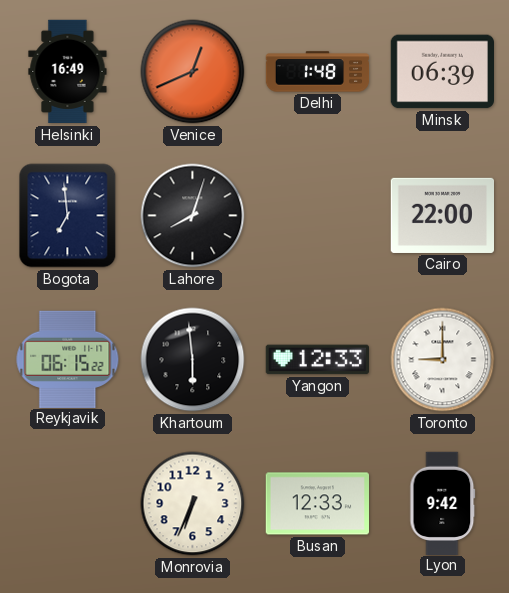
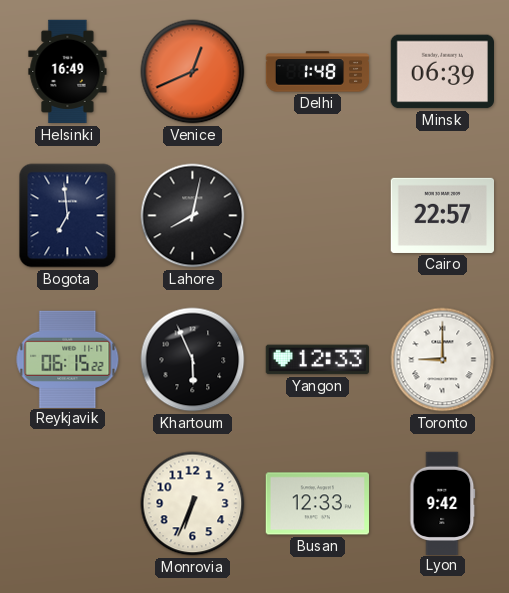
Lahore: 8:03 -> 8:02 (193, 216)
Cairo: 22:00 -> 22:57 (442, 215)
Khartoum: 5:59 -> 5:56 (193, 360)
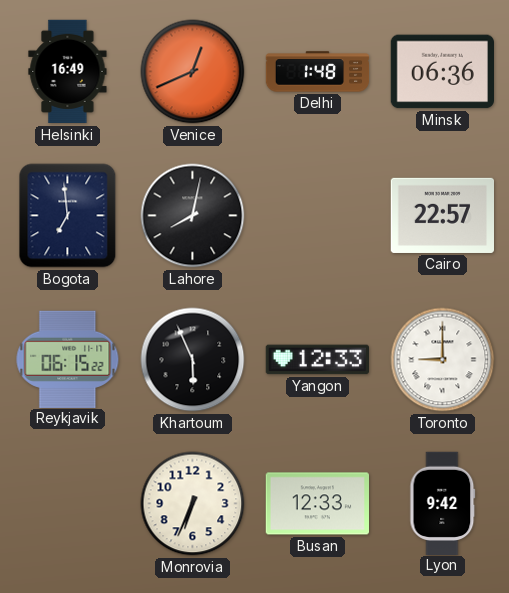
Minsk: 06:39 -> 06:36 (442, 72)
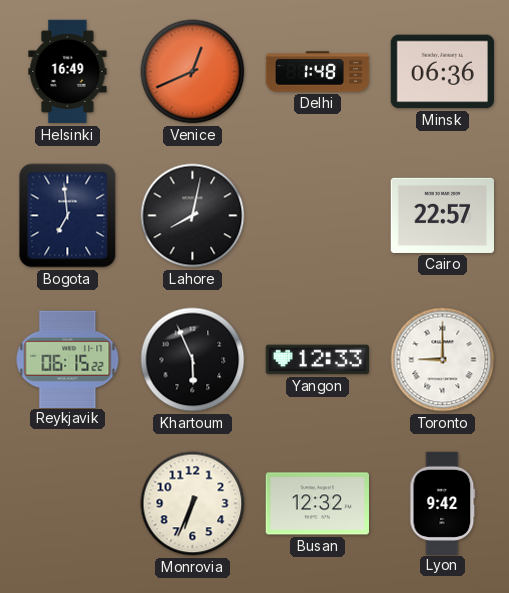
Busan: 12:33 -> 12:32 (317, 504)
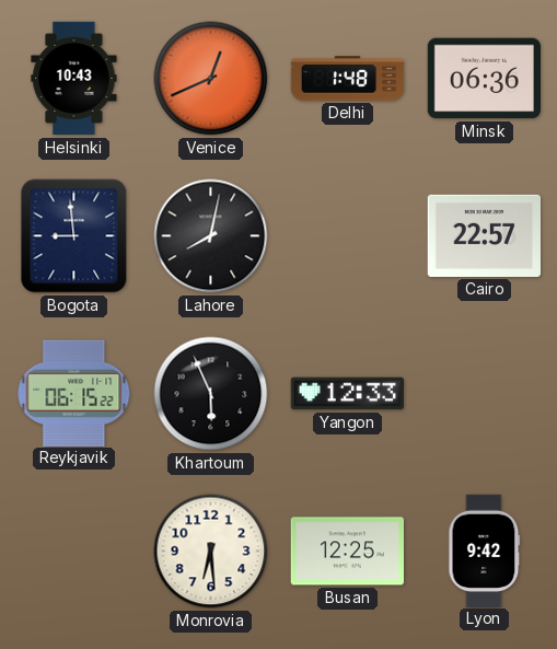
Helsinki: 16:49 -> 10:43 (74, 79)
Bogota: 6:59 -> 8:59 (74, 236)
Toronto: 9:00 -> none (443, 360)
Monrovia: 6:34 -> 6:29 (211, 552)
Busan: 12:32 -> 12:25 (347, 552)
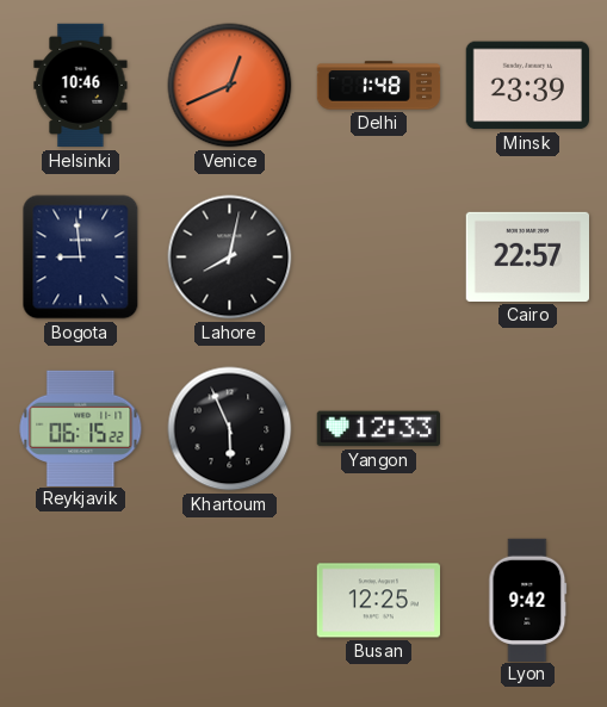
Helsinki: 10:43 -> 10:46 (81, 86)
Minsk: 06:36 -> 23:39 (527, 86)
Monrovia: 6:29 -> none (211, 552)
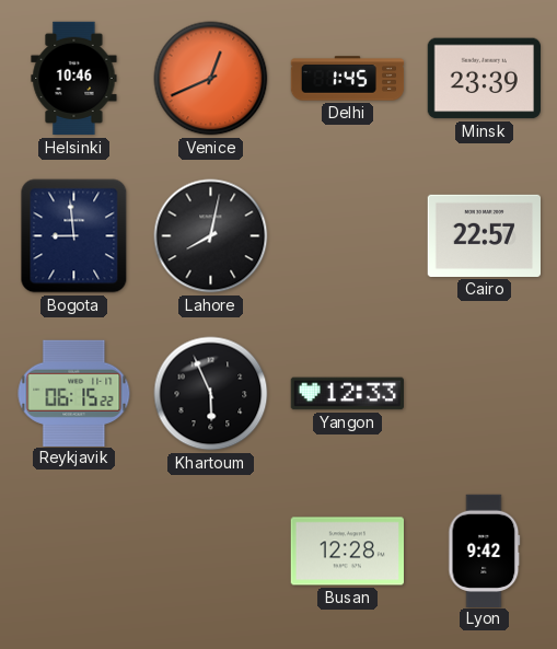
Delhi: 1:48 -> 1:45 (348, 79)
Busan: 12:25 -> 12:28 (347, 552)
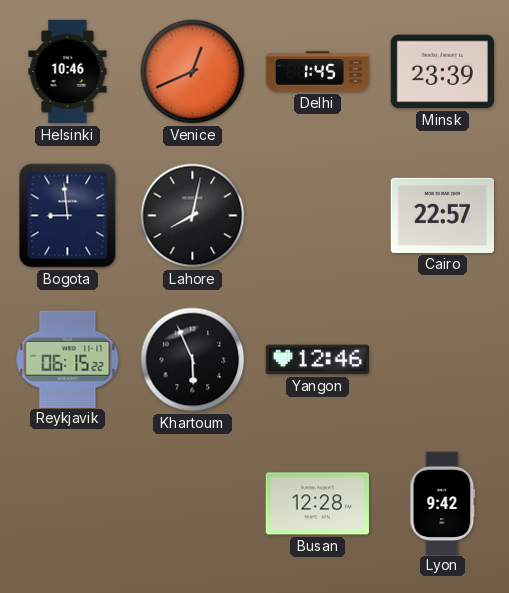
Yangon: 12:33 -> 12:46 (317, 360)
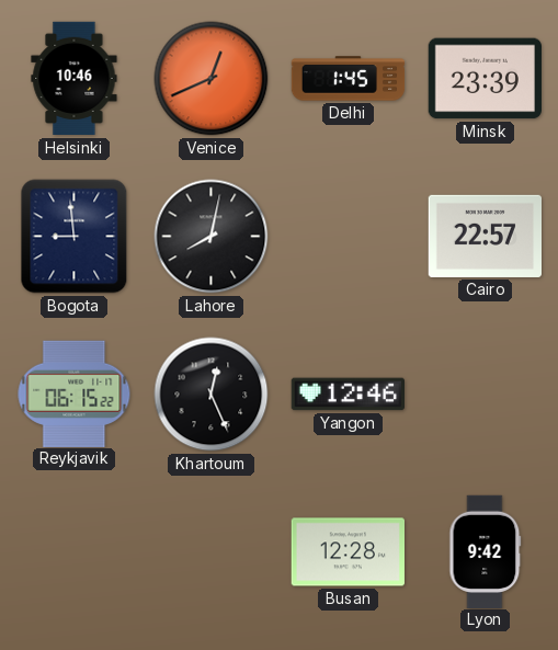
Khartoum: 5:56 -> 12:26 (212, 395)
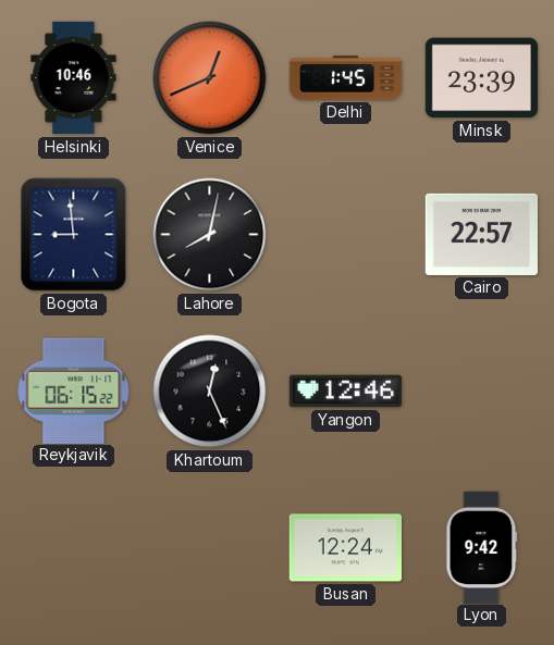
Busan: 12:28 -> 12:24 (345, 548)
